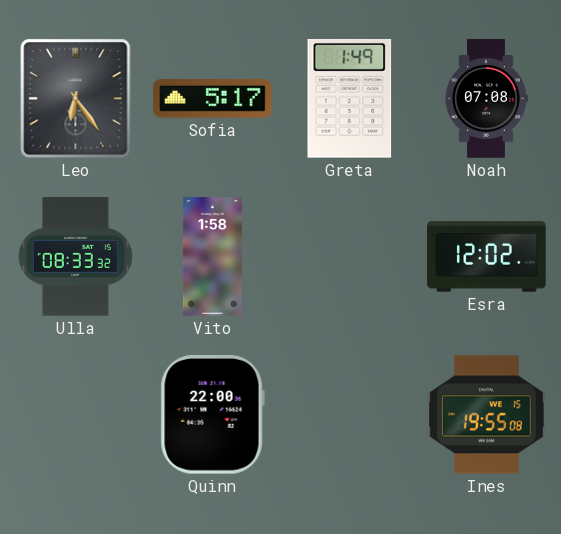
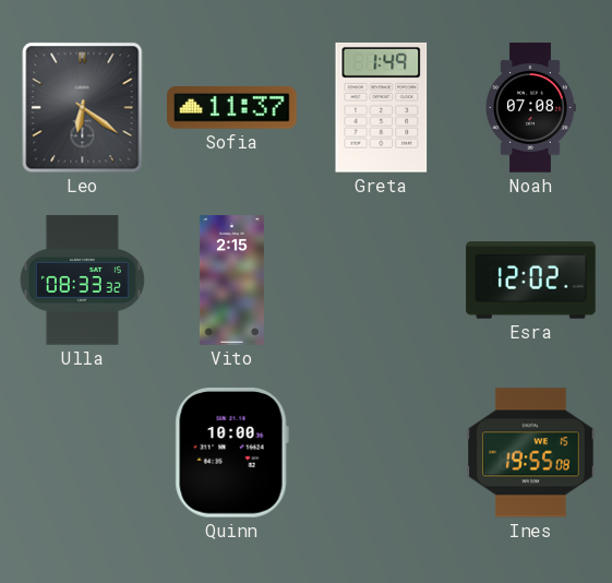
Leo: 6:24 -> 6:21 (83, 108)
Sofia: 5:17 -> 11:37 (232, 108)
Vito: 1:58 -> 2:15 (231, 281)
Quinn: 22:00 -> 10:00 (231, 453)
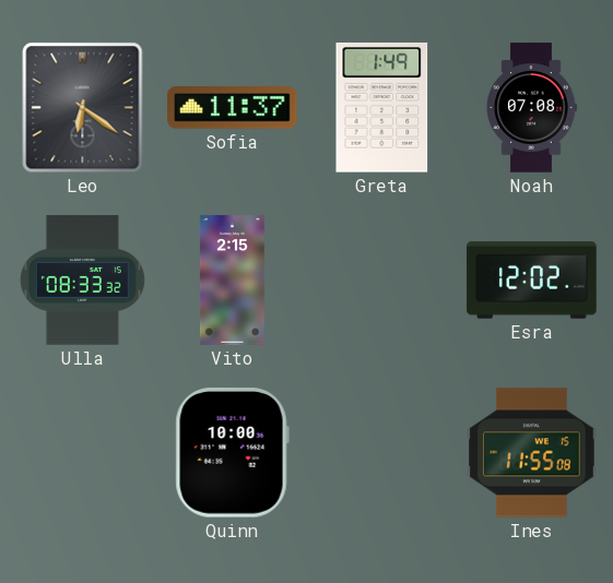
Ines: 19:55 -> 11:55 (532, 453)
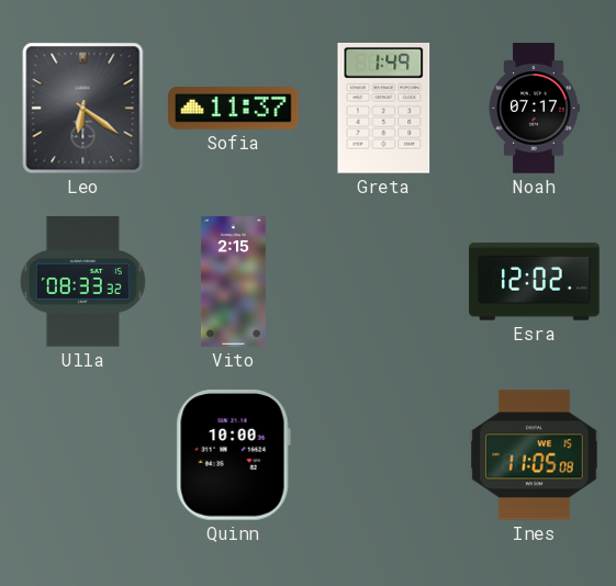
Noah: 07:08 -> 07:17 (534, 109)
Ines: 11:55 -> 11:05 (535, 455)
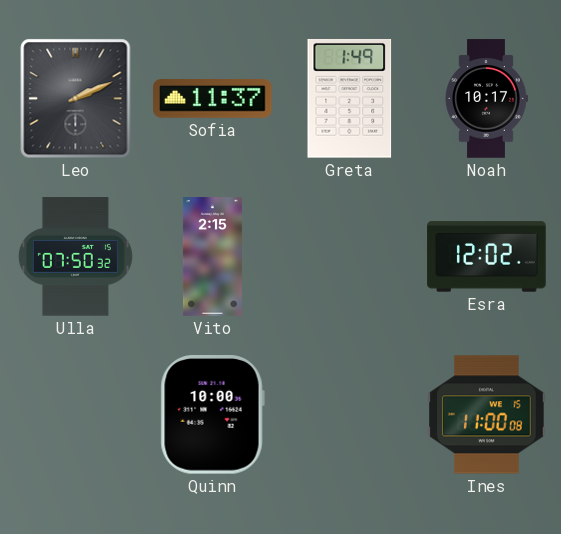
Leo: 6:21 -> 2:11 (76, 99)
Noah: 07:17 -> 10:17 (486, 99)
Ulla: 08:33 -> 07:50 (75, 257)
Ines: 11:05 -> 11:00 (487, 415)
